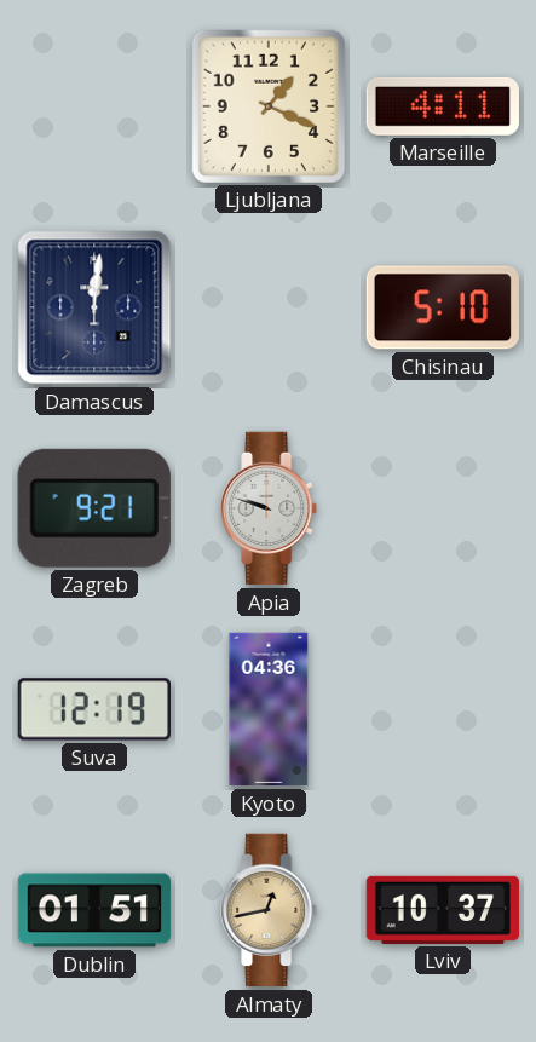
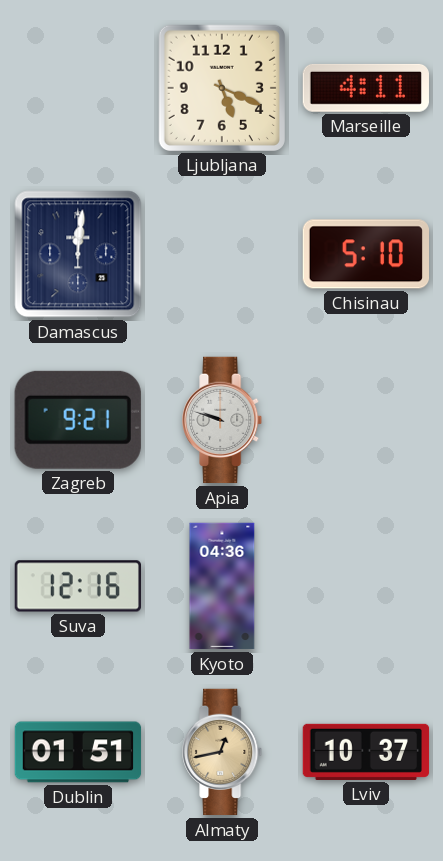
Ljubljana: 1:19 -> 5:19 (222, 88)
Suva: 12:19 -> 12:16 (77, 586)
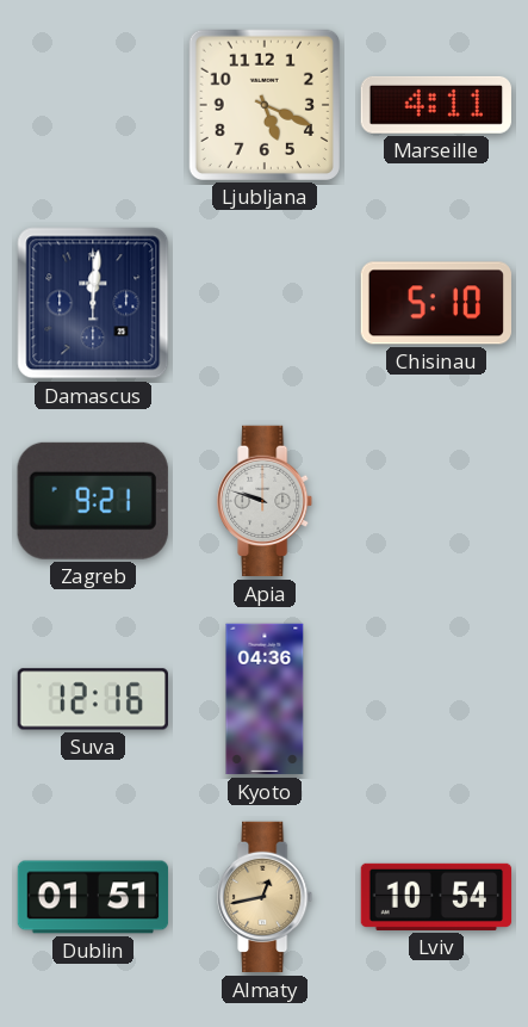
Lviv: 10:37 -> 10:54 (436, 897)
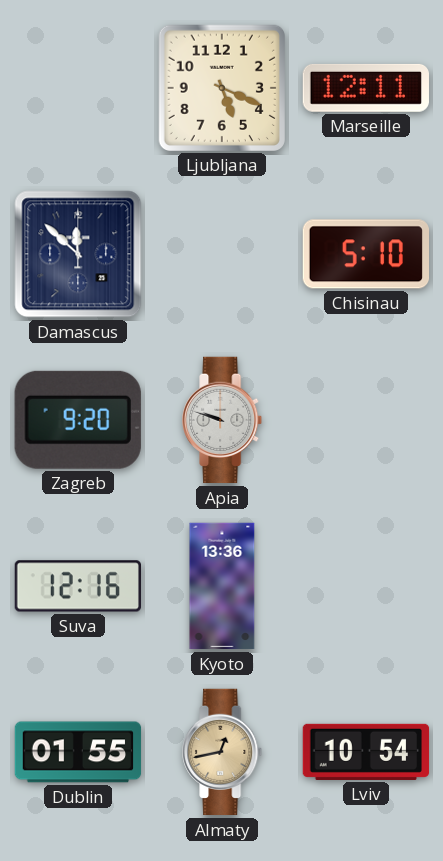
Marseille: 4:11 -> 12:11 (366, 88)
Damascus: 12:01 -> 11:52 (78, 254)
Zagreb: 9:21 -> 9:20 (78, 420)
Kyoto: 04:36 -> 13:36 (222, 586)
Dublin: 01:51 -> 01:55 (78, 752)
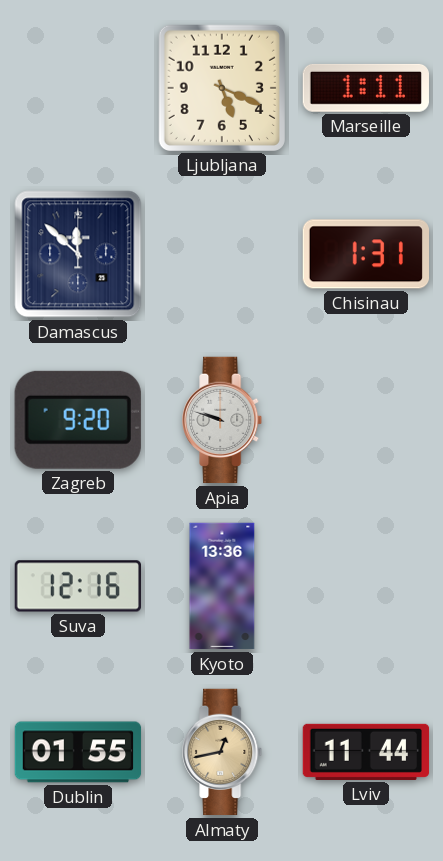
Marseille: 12:11 -> 1:11 (366, 88)
Chisinau: 5:10 -> 1:31 (365, 254)
Lviv: 10:54 -> 11:44 (366, 752)
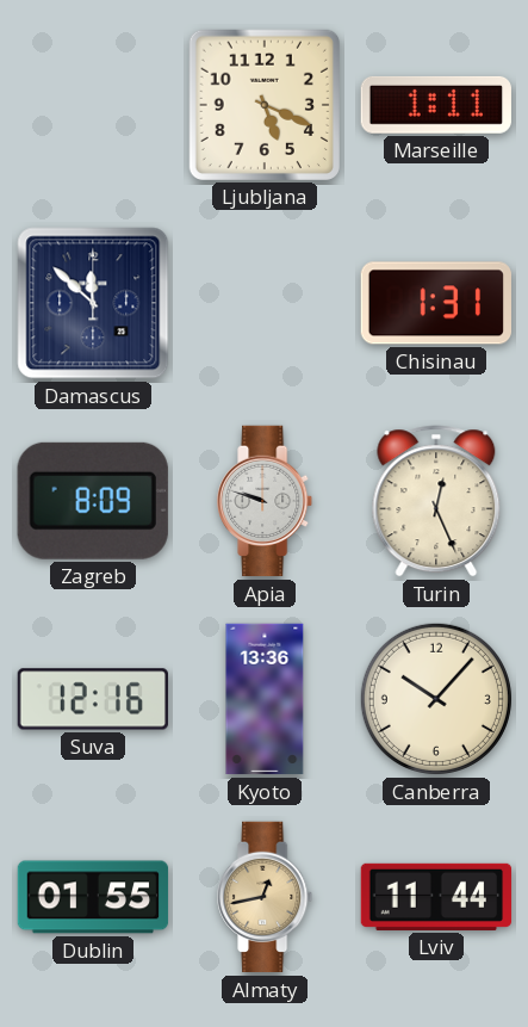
Zagreb: 9:20 -> 8:09 (93, 501)
Turin: none -> 12:26 (436, 501)
Canberra: none -> 10:07 (436, 699)
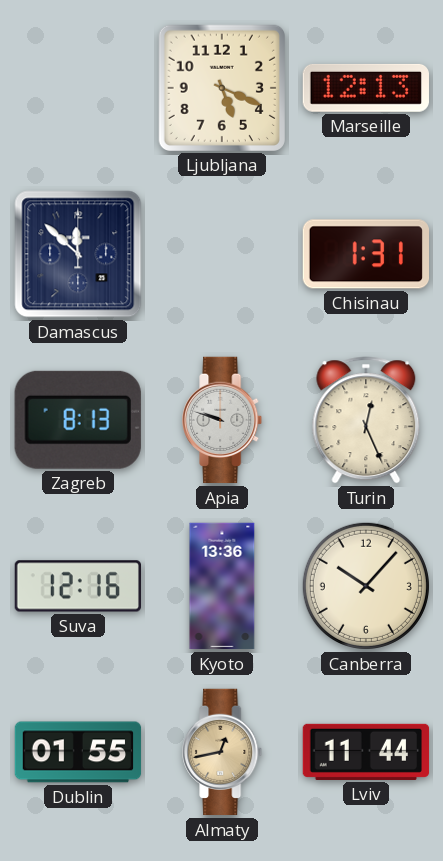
Marseille: 1:11 -> 12:13 (366, 88)
Zagreb: 8:09 -> 8:13 (78, 420)
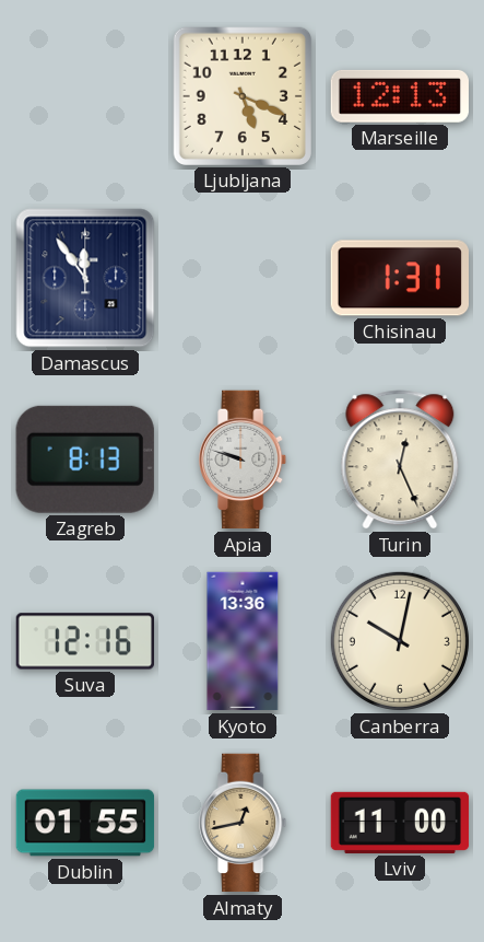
Damascus: 11:52 -> 11:54 (85, 278)
Canberra: 10:07 -> 10:02 (400, 641)
Lviv: 11:44 -> 11:00 (400, 823)
